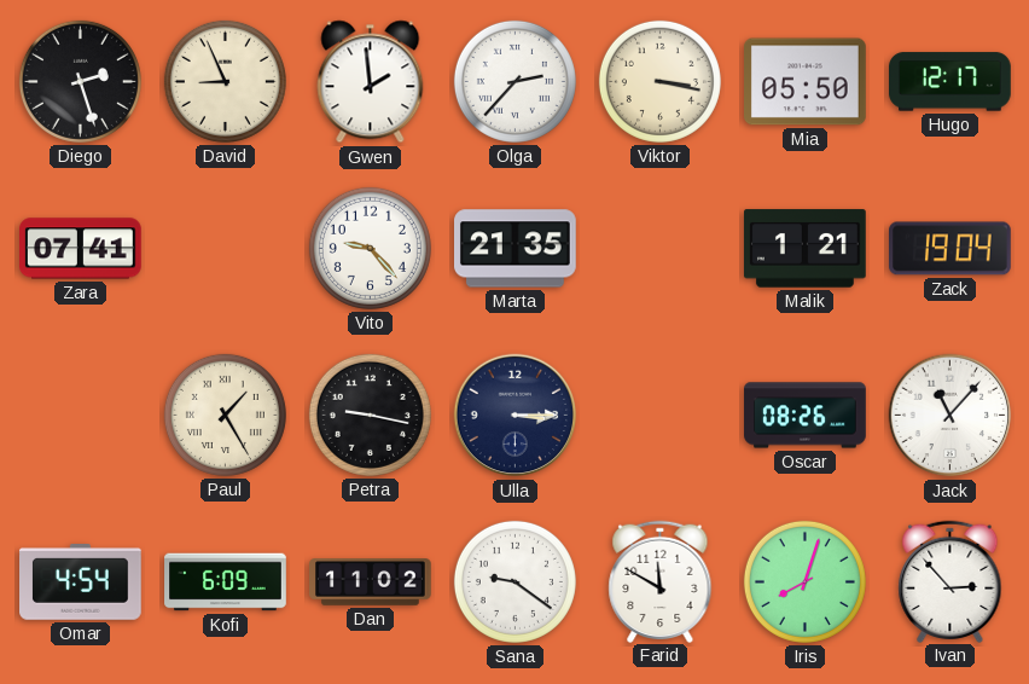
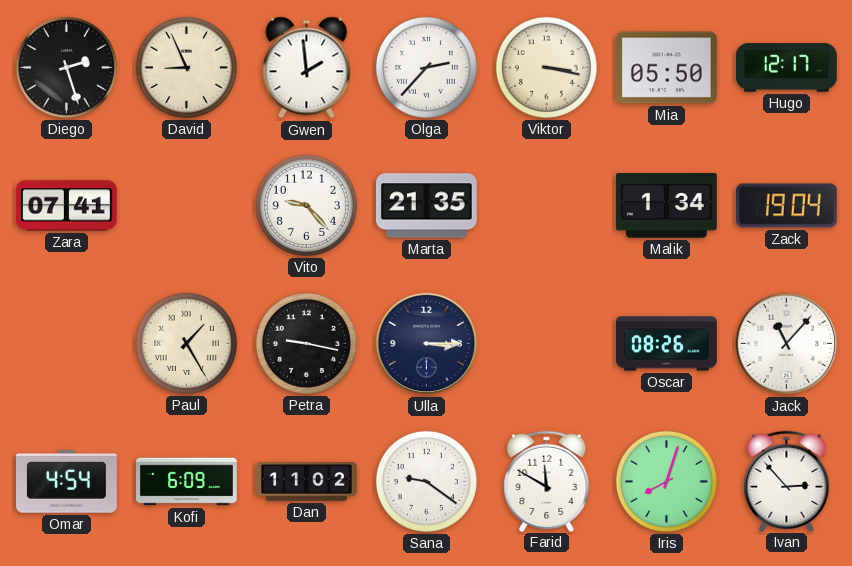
Malik: 1:21 -> 1:34 (666, 206)
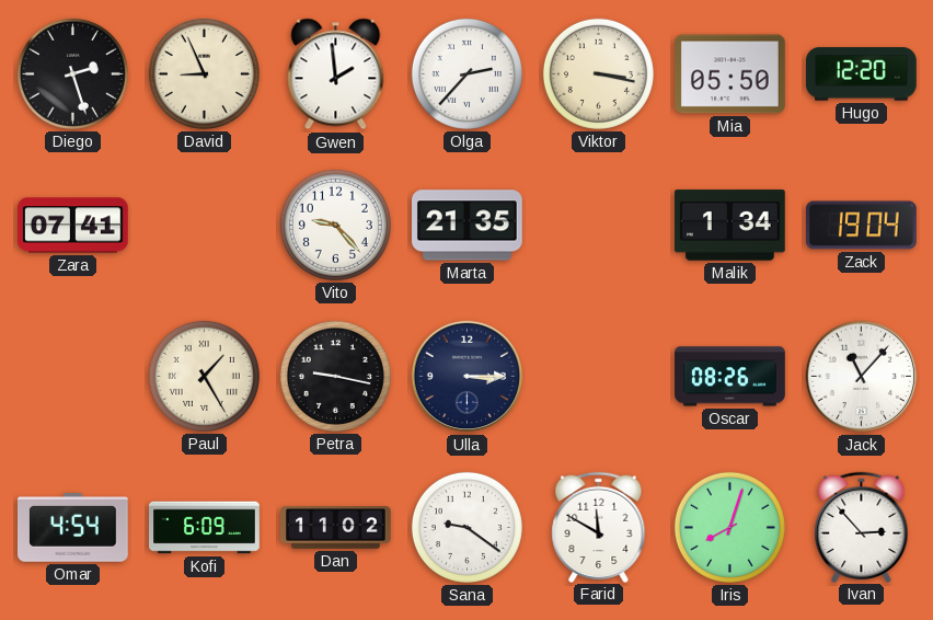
Hugo: 12:17 -> 12:20 (862, 74)
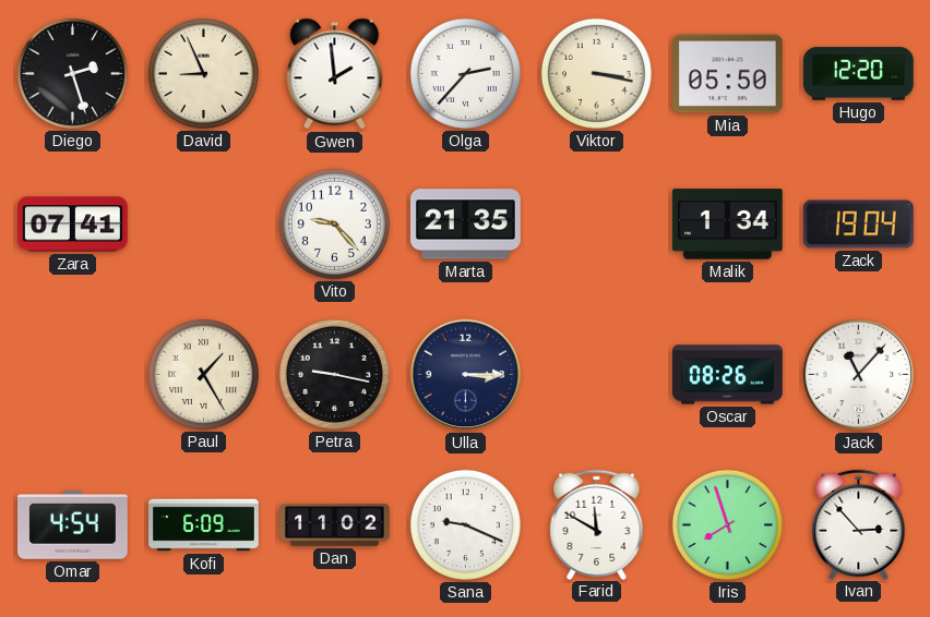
Sana: 9:21 -> 9:19 (465, 524)
Iris: 8:03 -> 7:57 (727, 524)
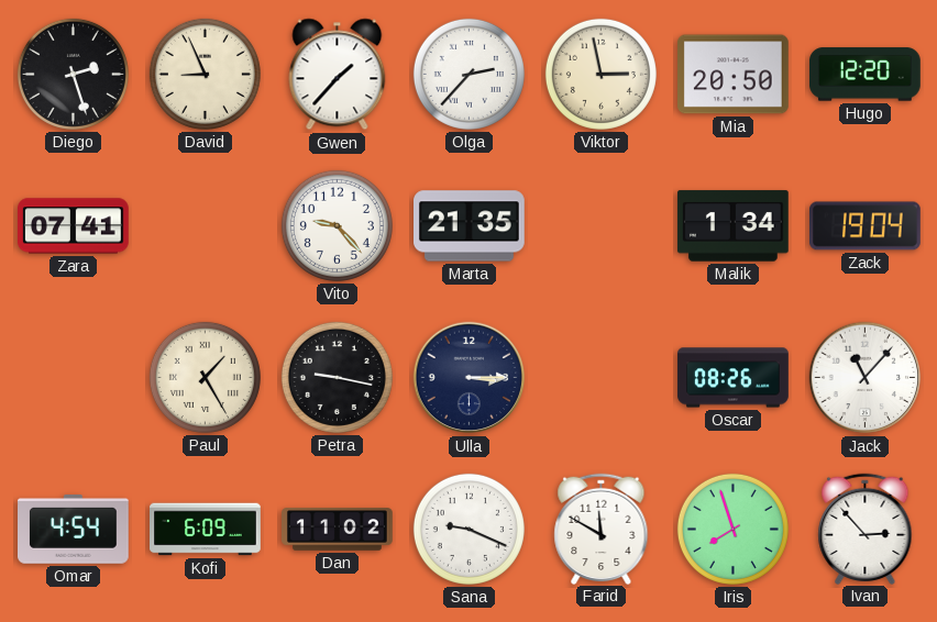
Gwen: 1:59 -> 1:37 (338, 75)
Viktor: 3:17 -> 2:58 (600, 74)
Mia: 05:50 -> 20:50 (734, 75)
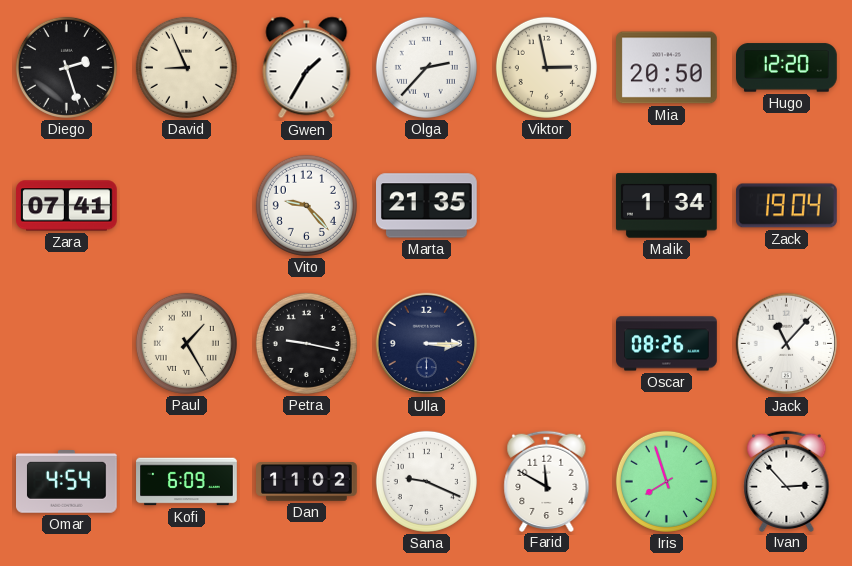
Gwen: 1:37 -> 1:35 (307, 68)
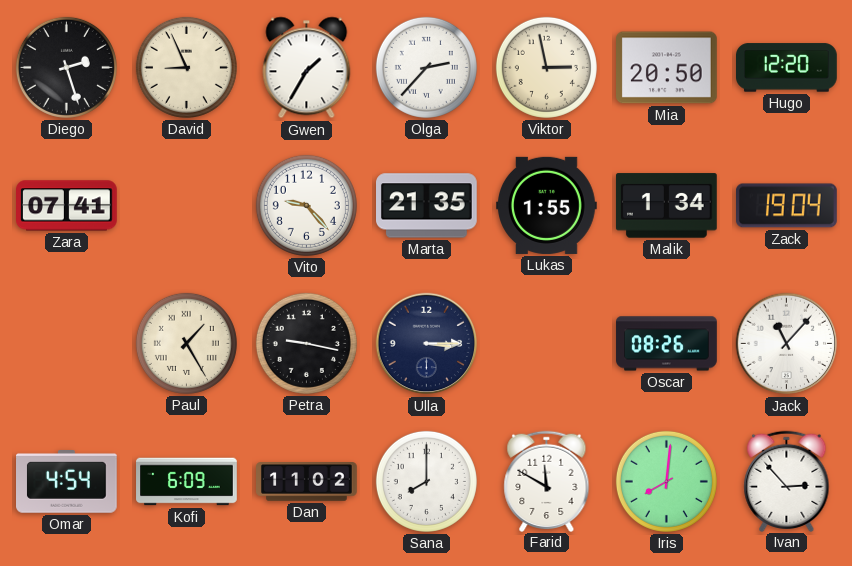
Lukas: none -> 1:55 (547, 205)
Sana: 9:19 -> 8:00 (426, 481)
Iris: 7:57 -> 8:01 (666, 481)
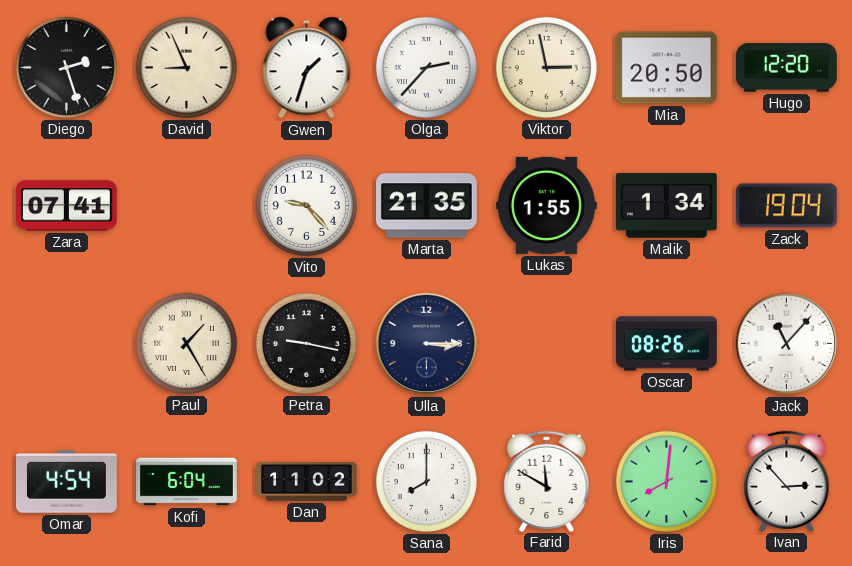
Gwen: 1:35 -> 1:33 (307, 68)
Kofi: 6:09 -> 6:04 (187, 482)
